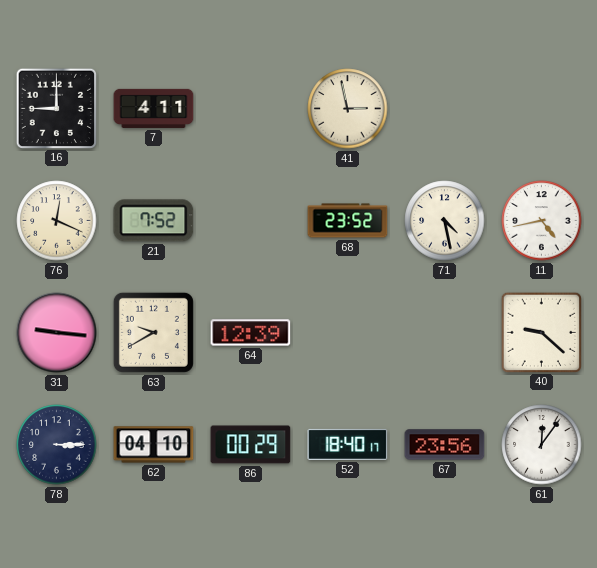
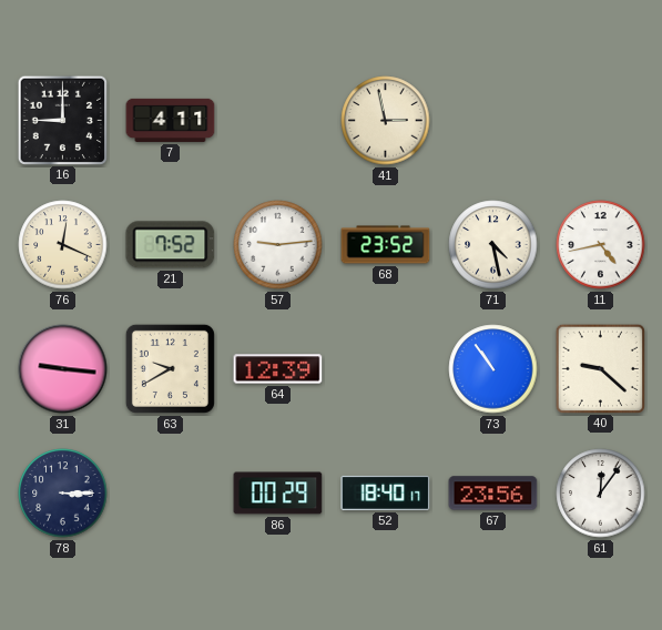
57: none -> 9:14 (278, 245)
73: none -> 10:54 (493, 369)
62: 04:10 -> none (154, 445)
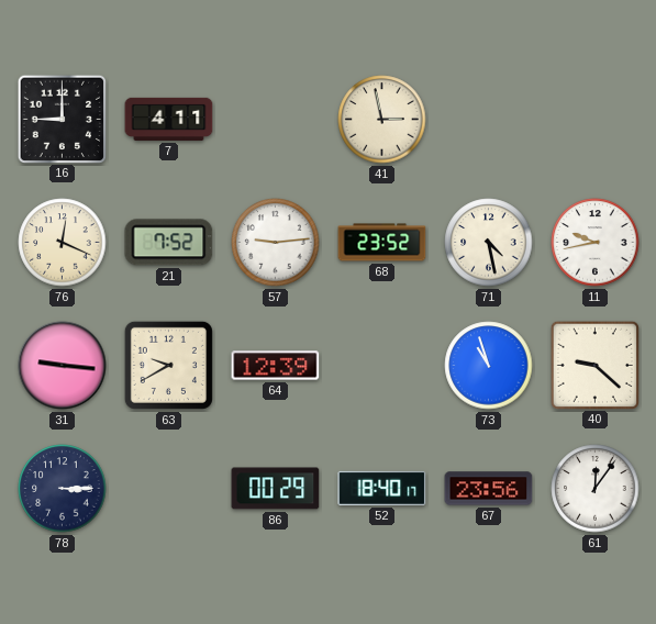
11: 4:43 -> 9:43 (596, 243)
73: 10:54 -> 10:57 (489, 366)
